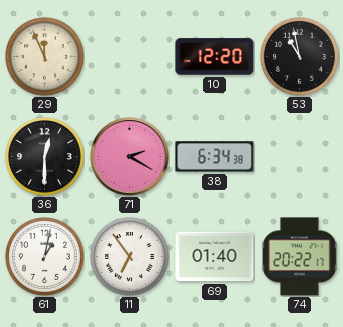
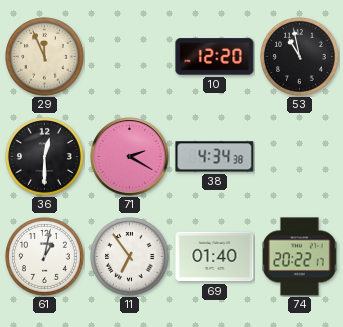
38: 6:34 -> 4:34 (215, 157)
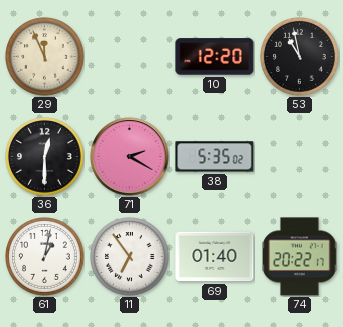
38: 4:34 -> 5:35 (215, 157)
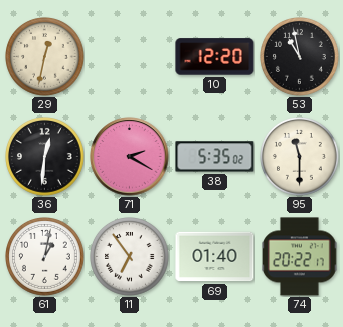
29: 11:56 -> 12:32 (45, 57)
36: 12:30 -> 12:31 (45, 157)
95: none -> 11:30 (300, 157)
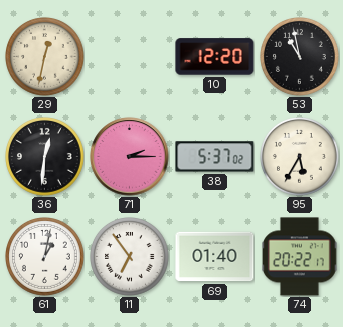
71: 2:20 -> 2:15 (130, 157)
38: 5:35 -> 5:37 (215, 157)
95: 11:30 -> 5:35 (300, 157)
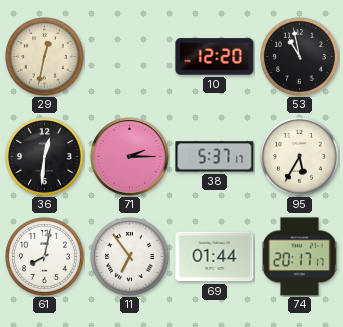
38: 5:37:02 -> 5:37:17 (215, 157)
61: 1:02 -> 8:02 (45, 257)
69: 01:40 -> 01:44 (215, 257)
74: 20:22 -> 20:17 (300, 257)
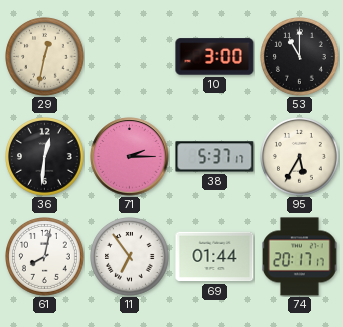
10: 12:20 -> 3:00 (215, 57)
53: 10:58 -> 11:00 (300, 57)
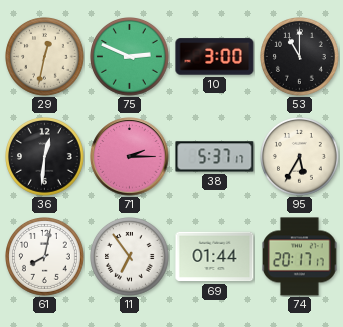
75: none -> 2:49 (130, 57)
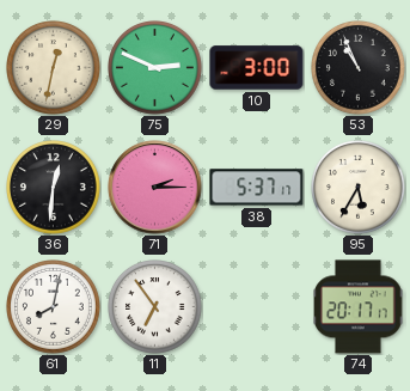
53: 11:00 -> 10:56 (359, 68)
69: 01:44 -> none (215, 257)
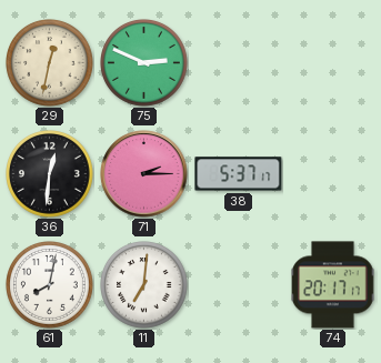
10: 3:00 -> none (257, 68)
53: 10:56 -> none (359, 68)
95: 5:35 -> none (359, 188)
11: 6:54 -> 7:01 (144, 285)
